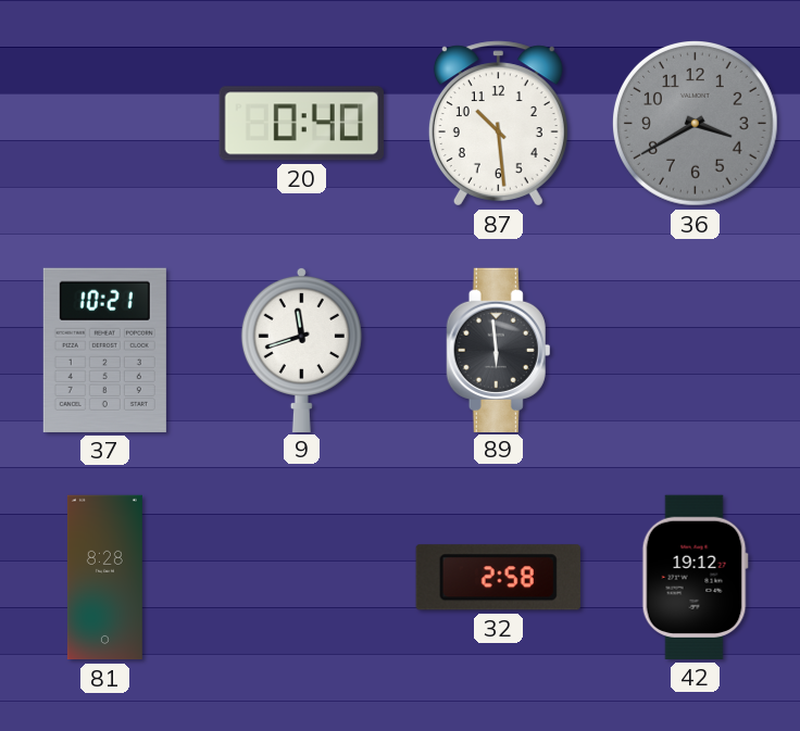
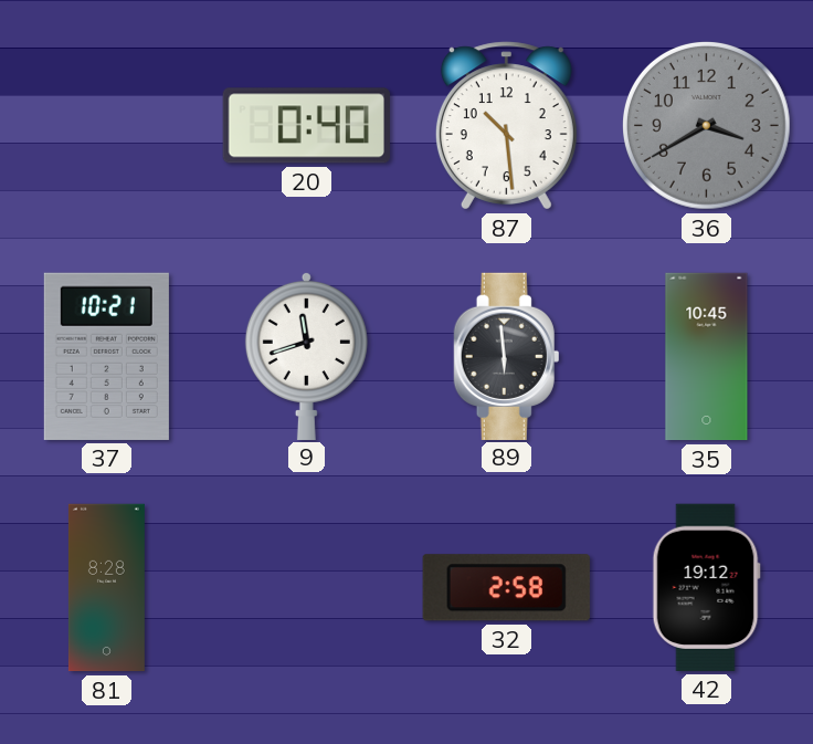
35: none -> 10:45 (707, 357)
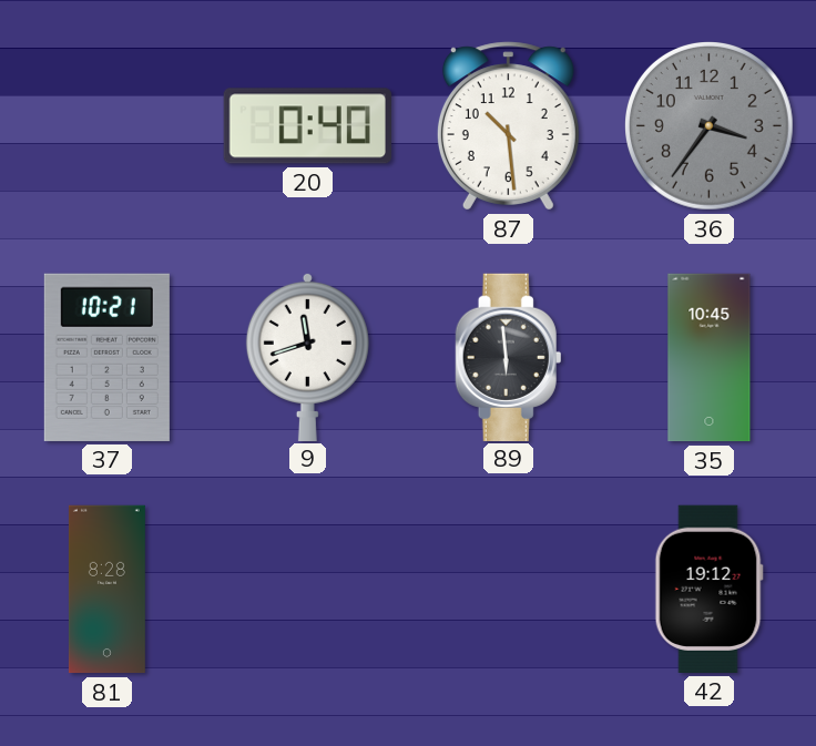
36: 3:40 -> 3:36 (710, 126)
32: 2:58 -> none (506, 588)
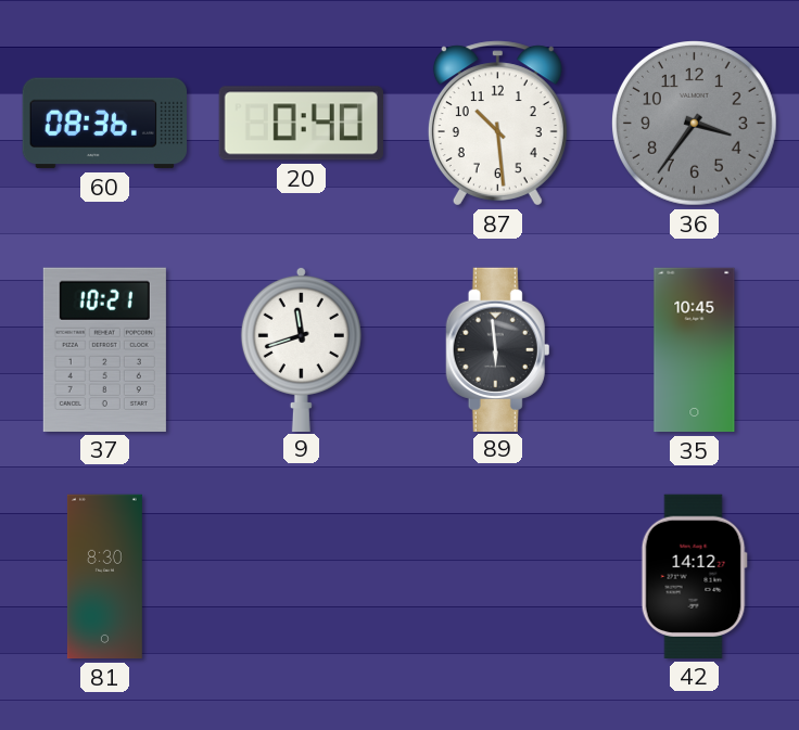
60: none -> 08:36 (104, 124)
81: 8:28 -> 8:30 (104, 577)
42: 19:12 -> 14:12 (694, 576)
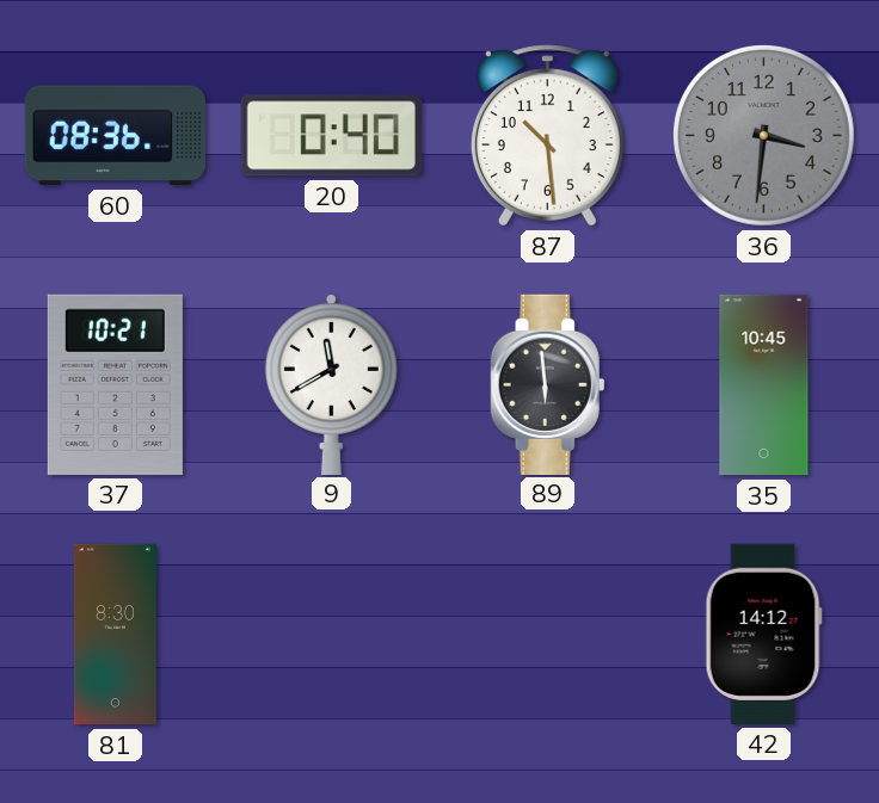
36: 3:36 -> 3:31 (764, 136)
9: 11:42 -> 11:40 (331, 383)
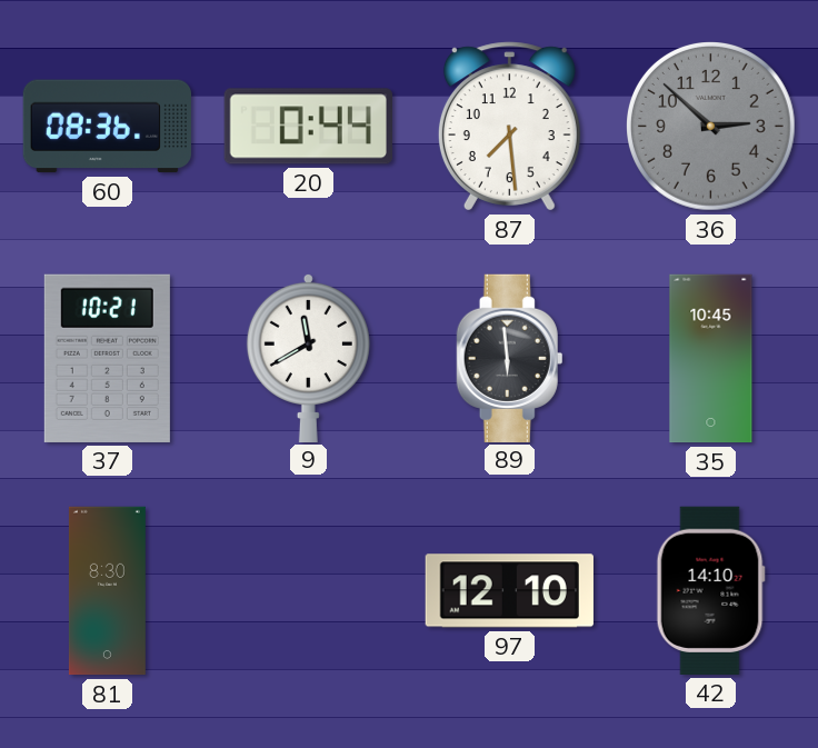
20: 0:40 -> 0:44 (308, 127)
87: 10:29 -> 7:29 (509, 127)
36: 3:31 -> 2:52 (711, 127)
97: none -> 12:10 (509, 591)
42: 14:12 -> 14:10 (710, 590)
